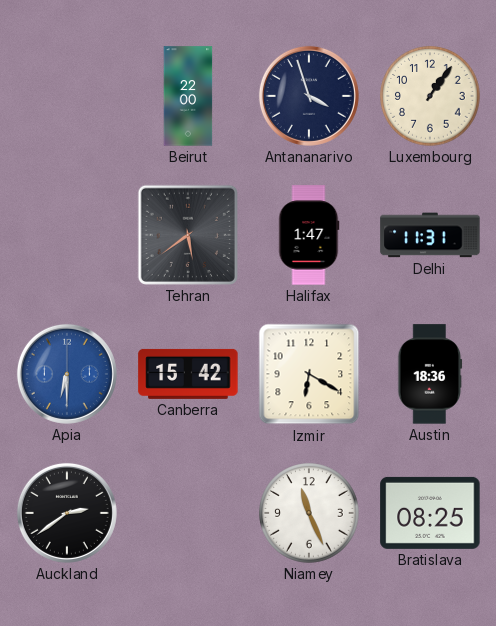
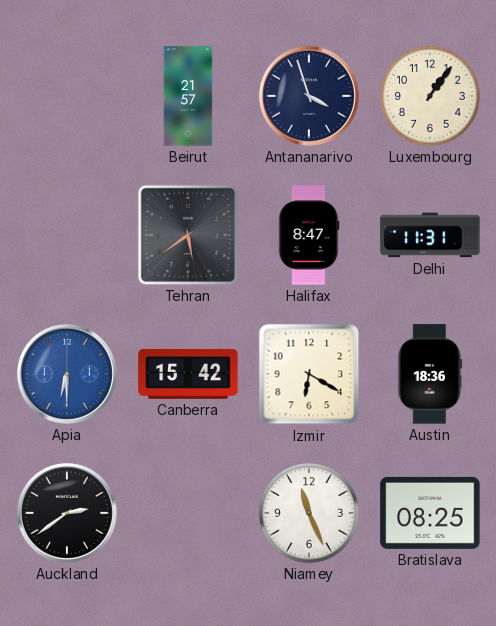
Beirut: 22:00 -> 21:57 (188, 96)
Halifax: 1:47 -> 8:47 (309, 235)
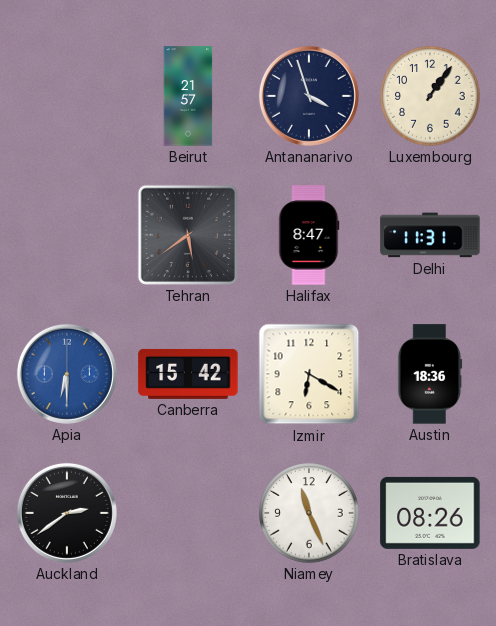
Bratislava: 08:25 -> 08:26 (430, 513)
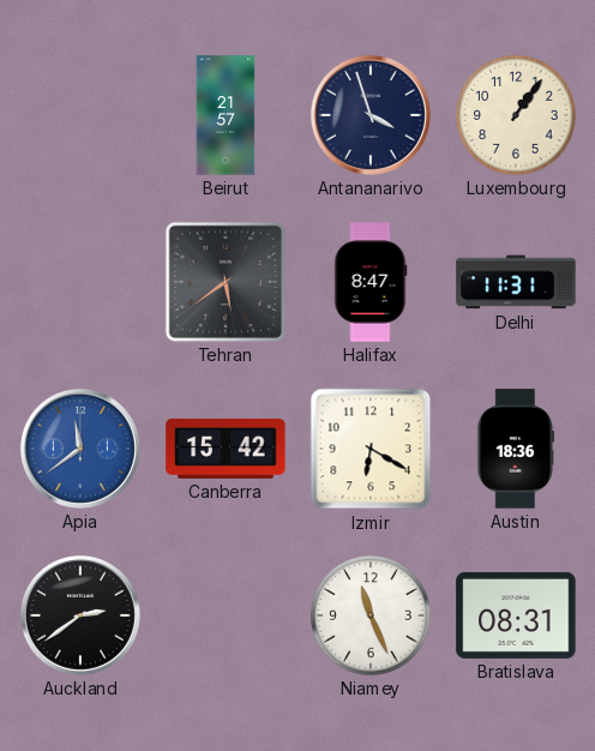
Apia: 6:30 -> 11:39 (80, 449)
Bratislava: 08:26 -> 08:31 (516, 615)
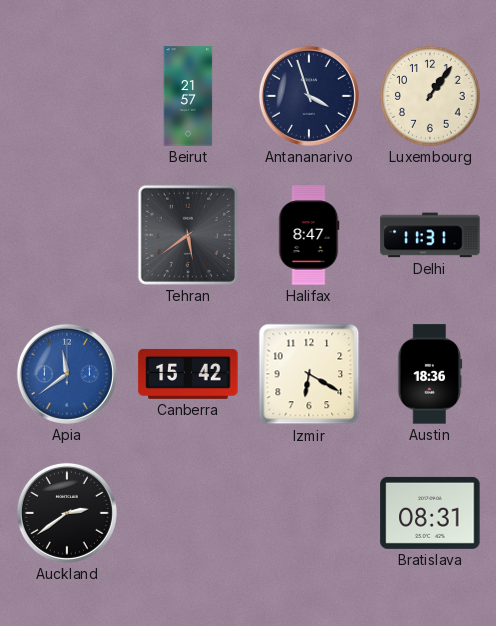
Niamey: 11:26 -> none (371, 615)
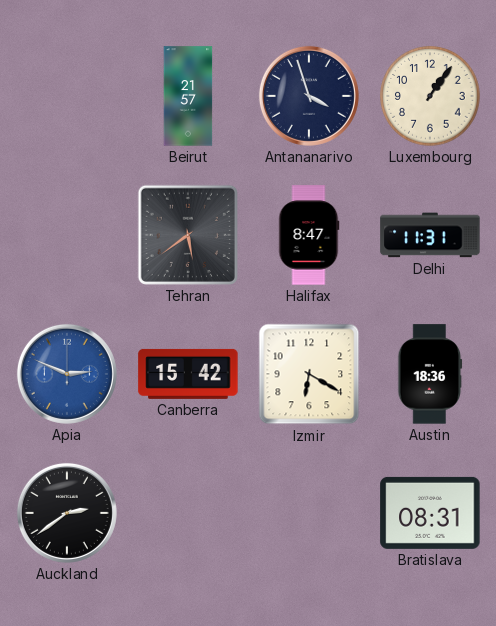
Apia: 11:39 -> 2:49 (67, 374)
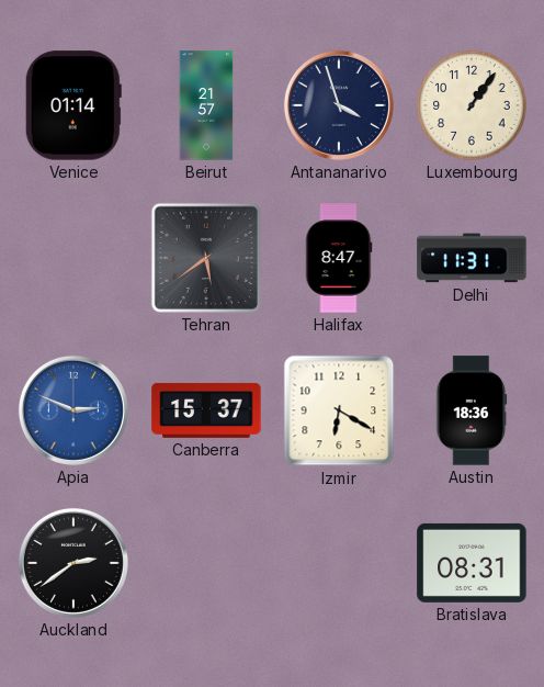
Venice: none -> 01:14 (73, 105)
Canberra: 15:42 -> 15:37 (206, 410)
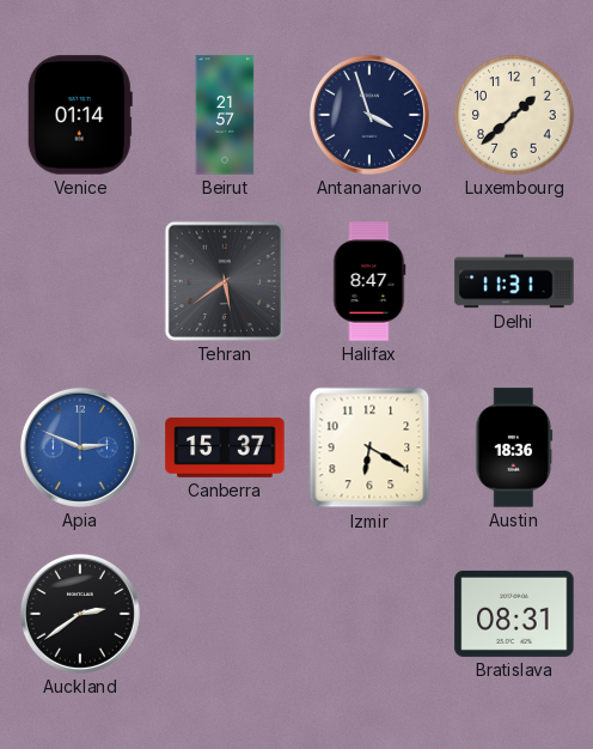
Luxembourg: 1:06 -> 1:38 (514, 115)
